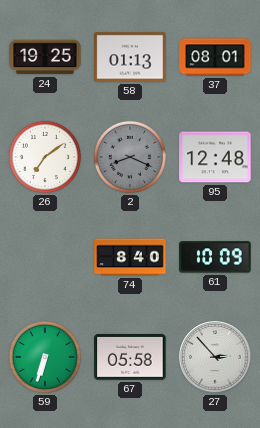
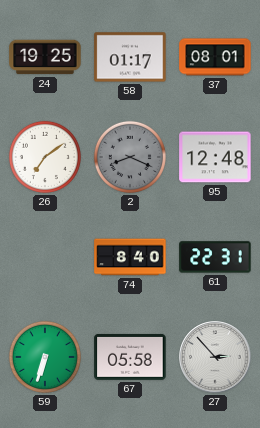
58: 01:13 -> 01:17 (130, 57)
61: 10:09 -> 22:31 (215, 257)
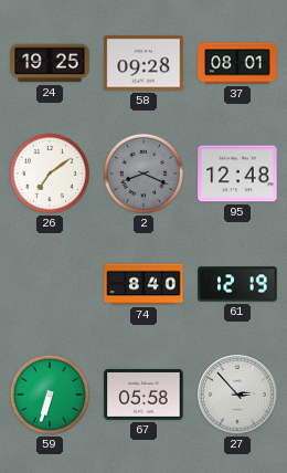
58: 01:17 -> 09:28 (143, 63)
61: 22:31 -> 12:19 (237, 284)
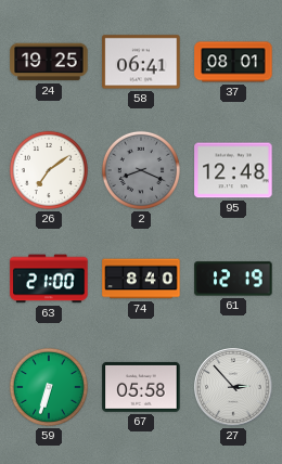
58: 09:28 -> 06:41 (141, 62)
63: none -> 21:00 (49, 279)
